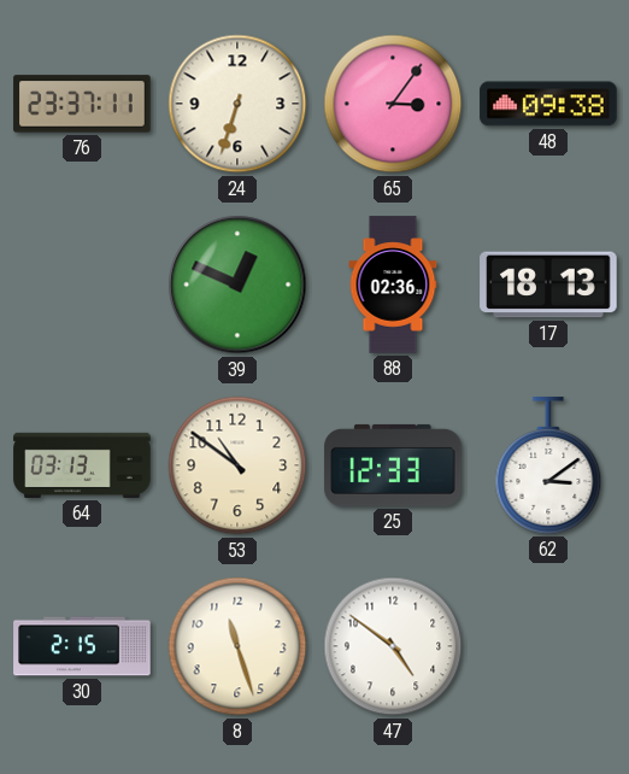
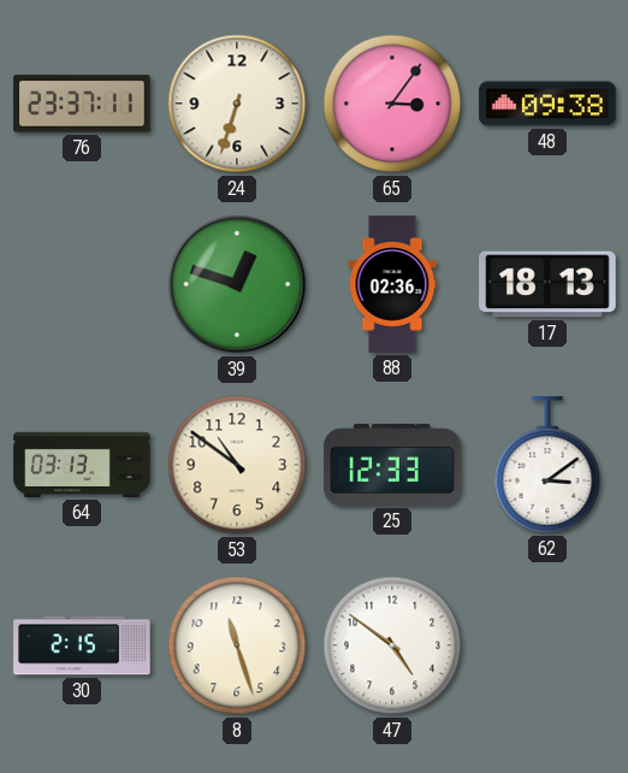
39: 12:49 -> 12:48 (237, 284)
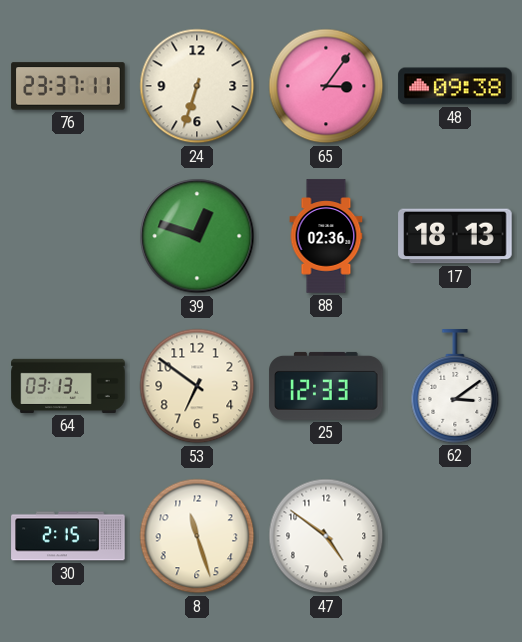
53: 10:51 -> 6:51 (197, 386)
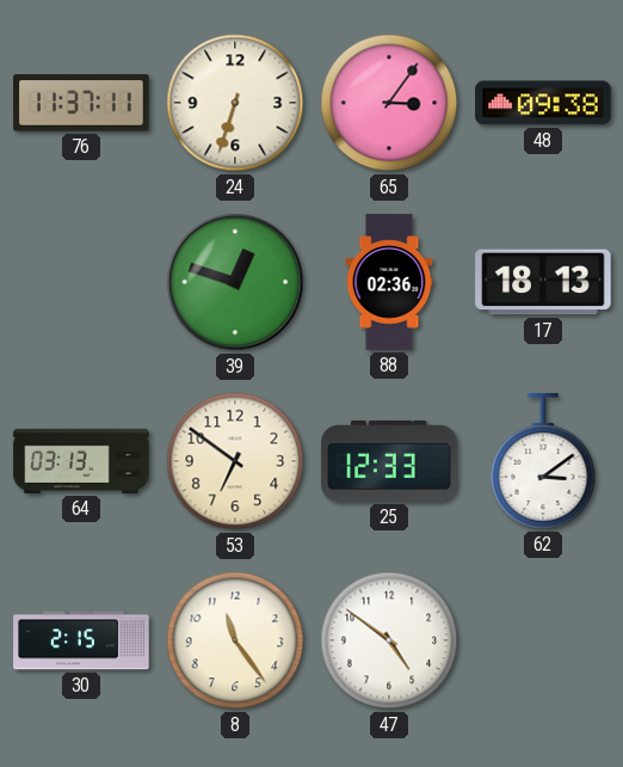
76: 23:37 -> 11:37 (81, 103)
8: 11:27 -> 11:24 (235, 640)
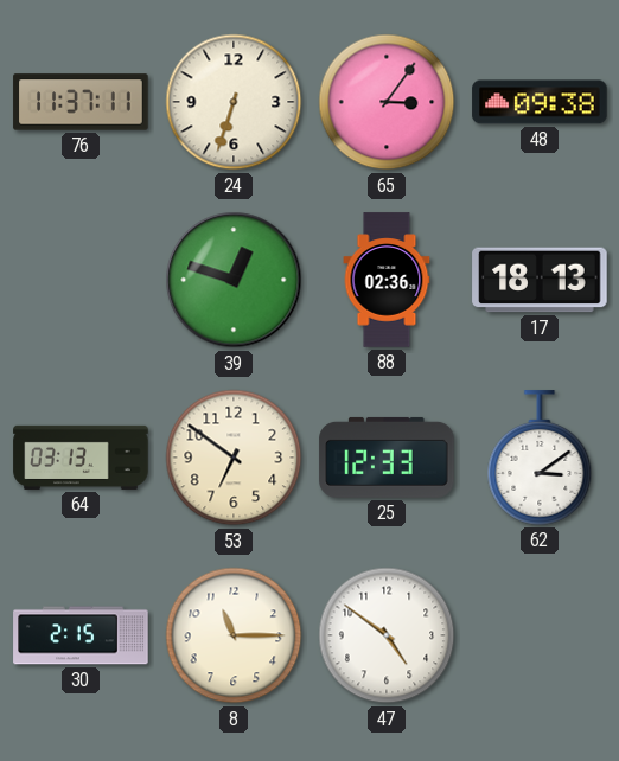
8: 11:24 -> 11:15 (234, 635)
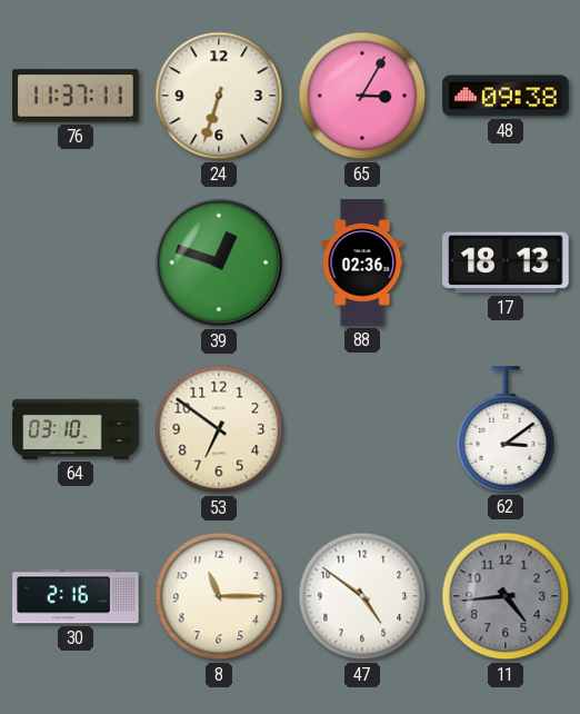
65: 3:06 -> 3:05 (362, 96)
64: 03:13 -> 03:10 (76, 429)
25: 12:33 -> none (387, 458)
30: 2:15 -> 2:16 (76, 596)
11: none -> 4:44 (506, 596)
